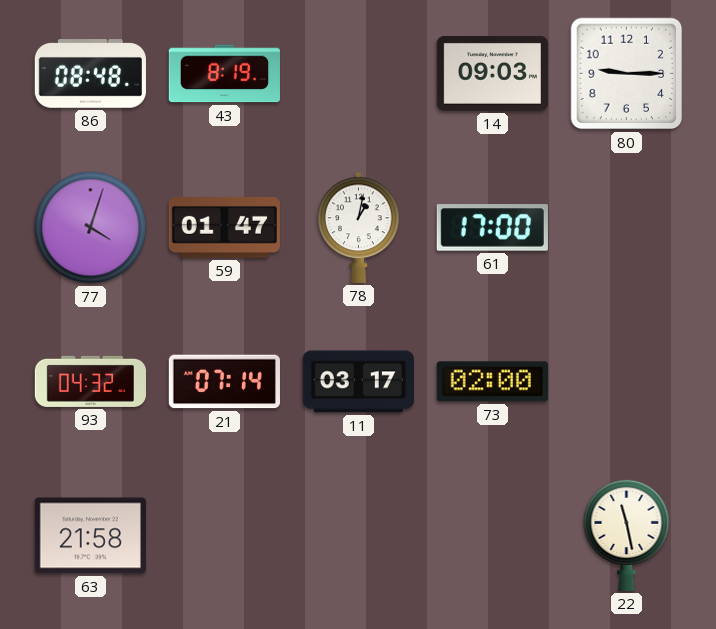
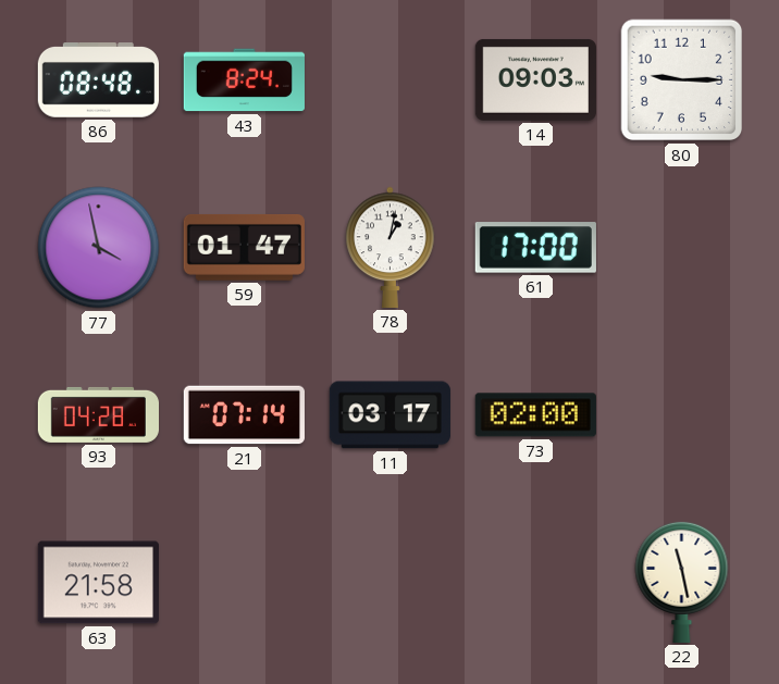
43: 8:19 -> 8:24 (244, 80)
77: 4:03 -> 3:58 (99, 248)
93: 04:32 -> 04:28 (98, 414)
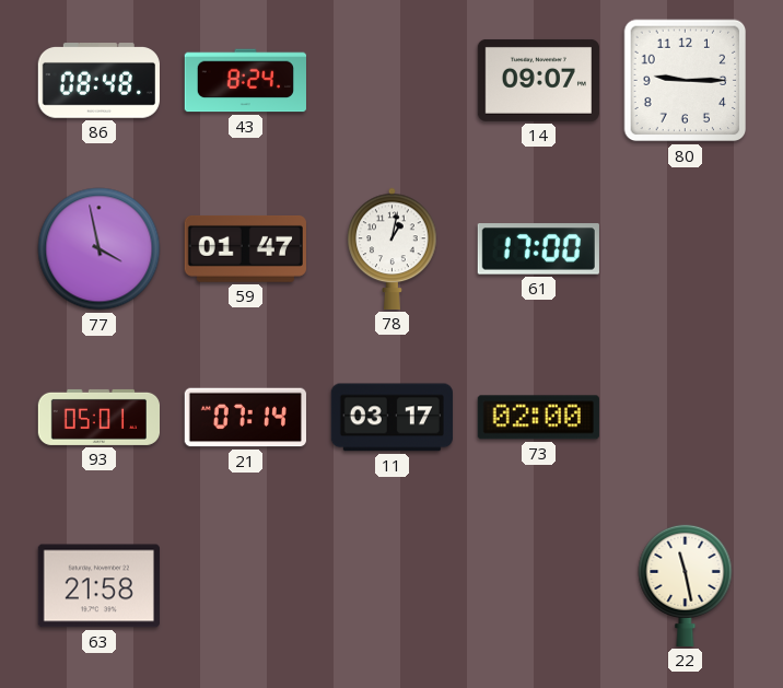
14: 09:03 -> 09:07 (538, 80)
93: 04:28 -> 05:01 (98, 417)
